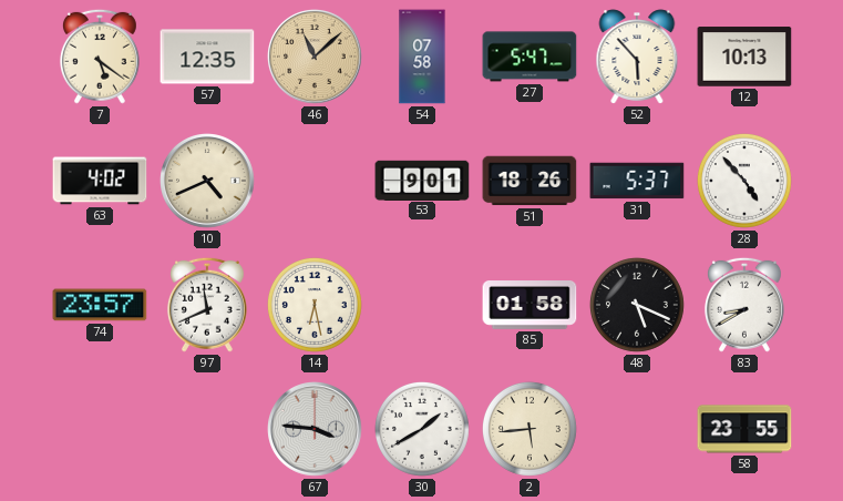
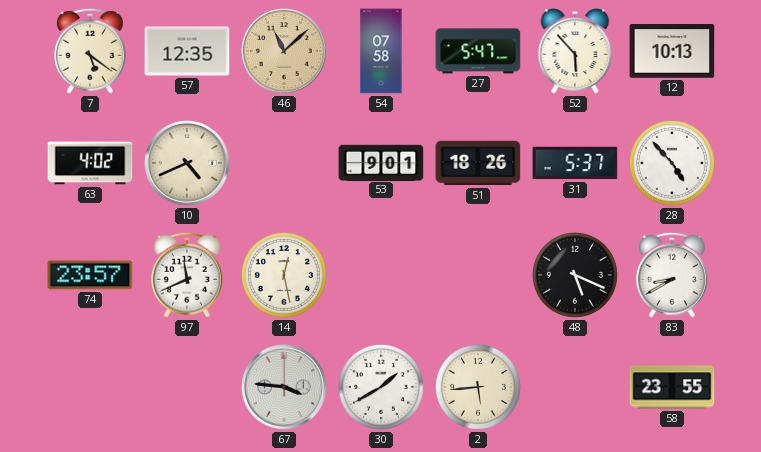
14: 6:28 -> 12:28 (284, 275)
85: 01:58 -> none (530, 306)
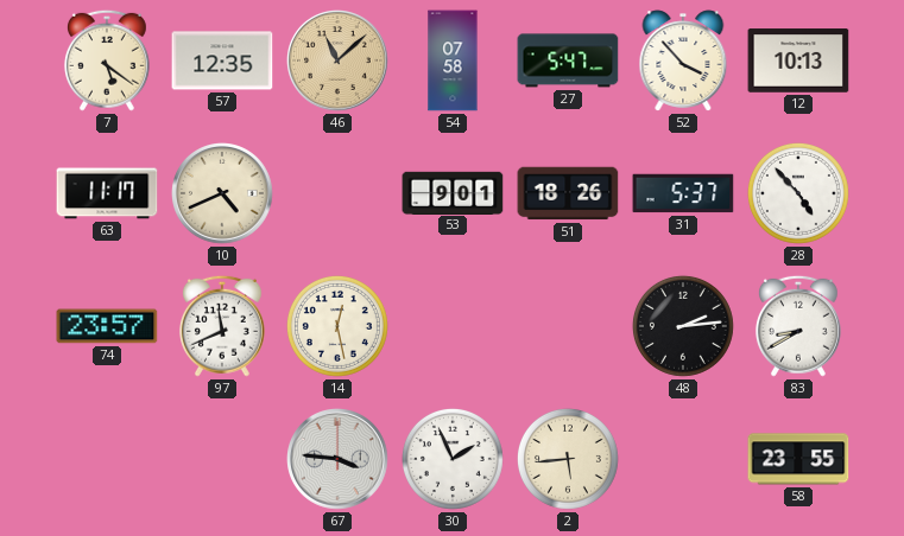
52: 5:53 -> 3:53 (683, 60)
63: 4:02 -> 11:17 (107, 193)
48: 5:19 -> 2:14 (683, 326)
30: 1:40 -> 1:56 (453, 459)
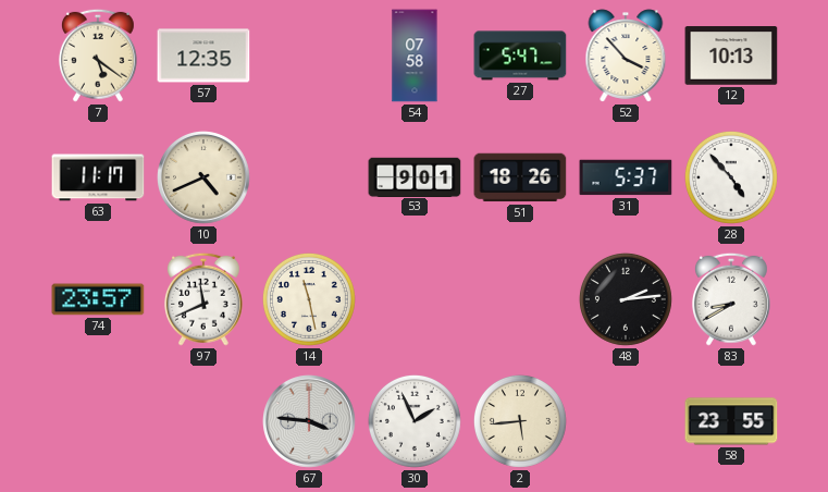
46: 11:08 -> none (339, 62)
14: 12:28 -> 11:28 (309, 299)
